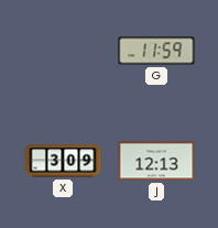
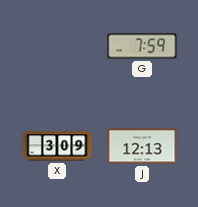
G: 11:59 -> 7:59 (142, 46)
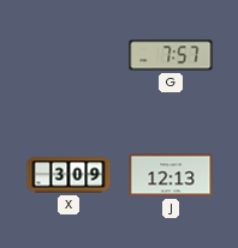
G: 7:59 -> 7:57 (171, 55)
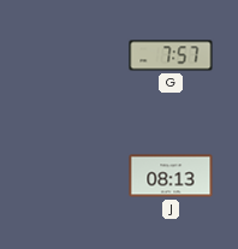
X: 3:09 -> none (69, 175)
J: 12:13 -> 08:13 (171, 176)
